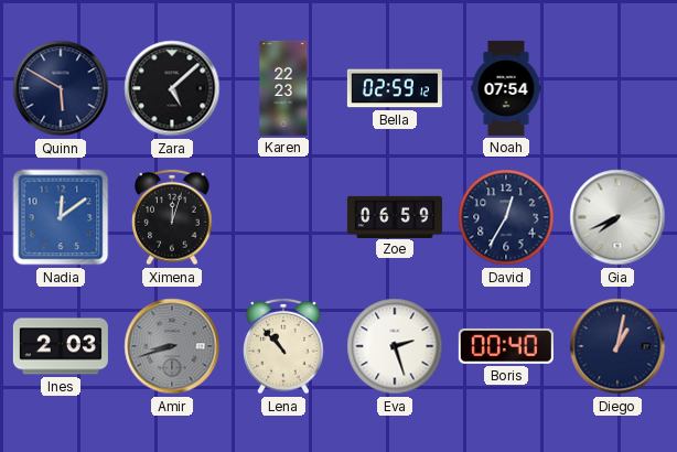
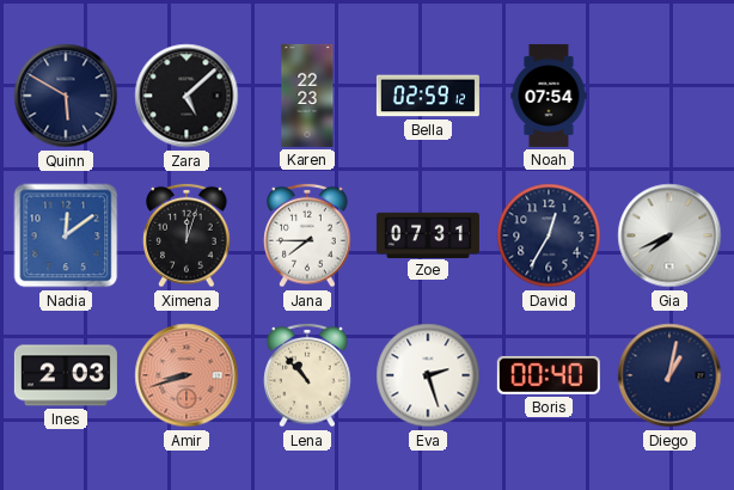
Jana: none -> 7:45 (307, 235)
Zoe: 06:59 -> 07:31 (428, 234)
Amir dial: grey -> salmon (186, 375)
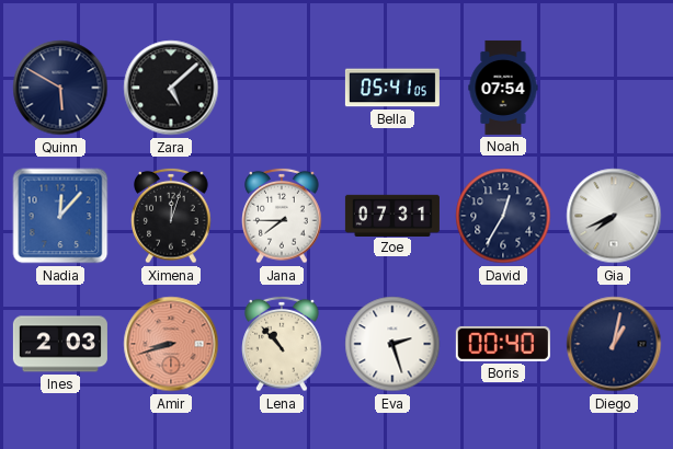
Karen: 22:23 -> none (307, 96)
Bella: 02:59 -> 05:41 (392, 88)
Nadia: 12:09 -> 12:07 (60, 216)
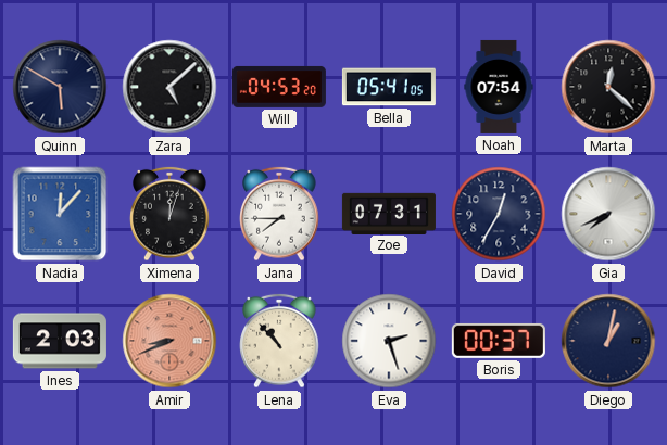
Will: none -> 04:53 (279, 87)
Marta: none -> 12:22 (608, 87)
Amir: 8:42 -> 8:41 (169, 341)
Boris: 00:40 -> 00:37 (499, 341)
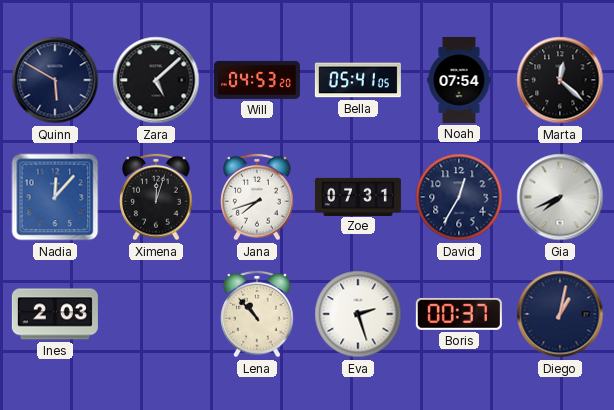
Jana: 7:45 -> 7:42 (257, 197)
Amir: 8:41 -> none (169, 341)
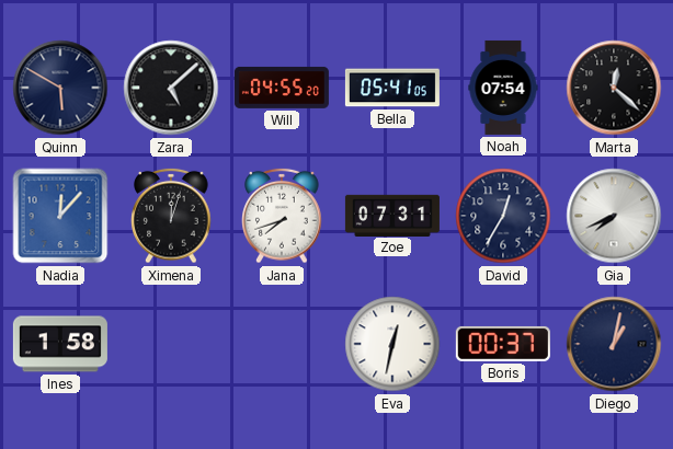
Will: 04:53 -> 04:55 (282, 88)
Ines: 2:03 -> 1:58 (60, 344)
Lena: 10:53 -> none (257, 314)
Eva: 2:27 -> 12:32 (392, 344)
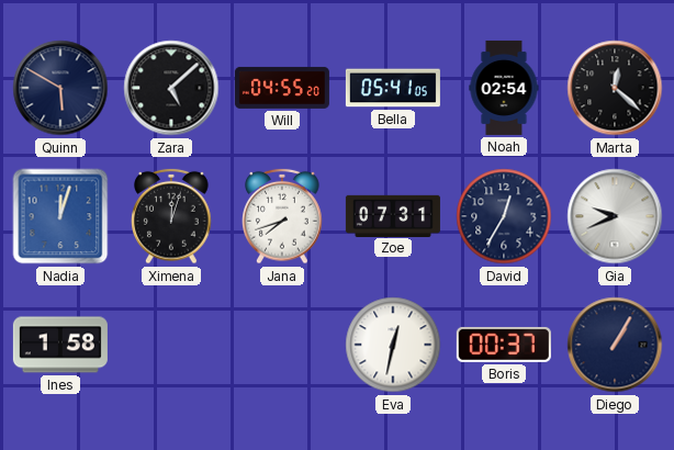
Noah: 07:54 -> 02:54 (504, 88)
Nadia: 12:07 -> 12:03 (60, 216)
Gia: 7:41 -> 9:41 (615, 216)
Diego: 1:02 -> 1:05 (615, 345)
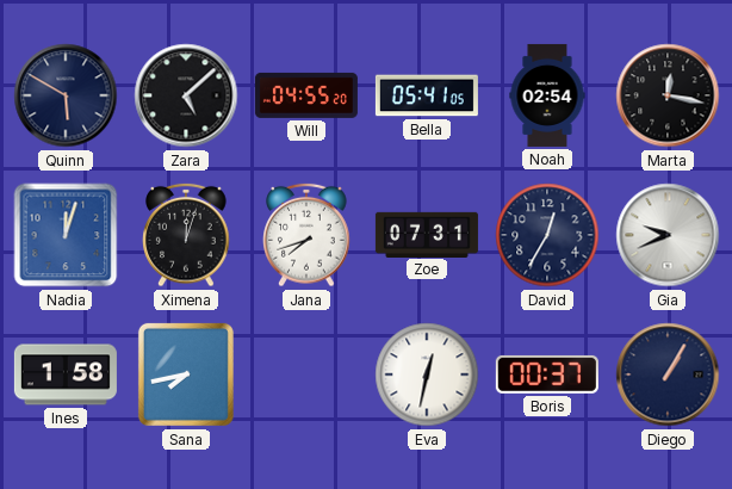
Marta: 12:22 -> 12:17 (668, 95)
Sana: none -> 7:43 (186, 375)
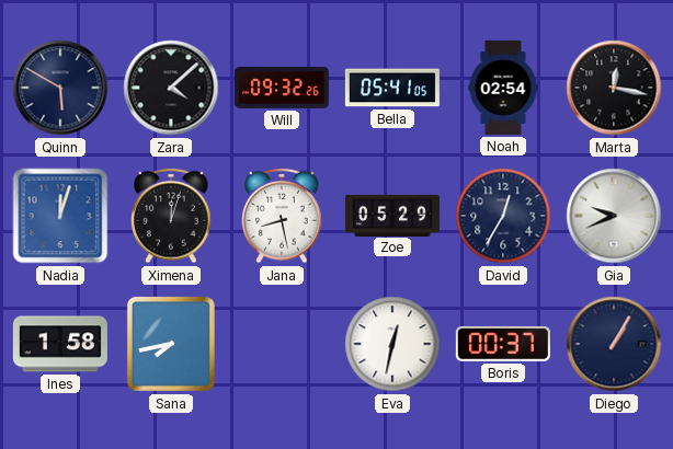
Zara: 5:08 -> 4:08 (171, 88)
Will: 04:55 -> 09:32 (282, 88)
Jana: 7:42 -> 8:28 (282, 216)
Zoe: 07:31 -> 05:29 (392, 215)
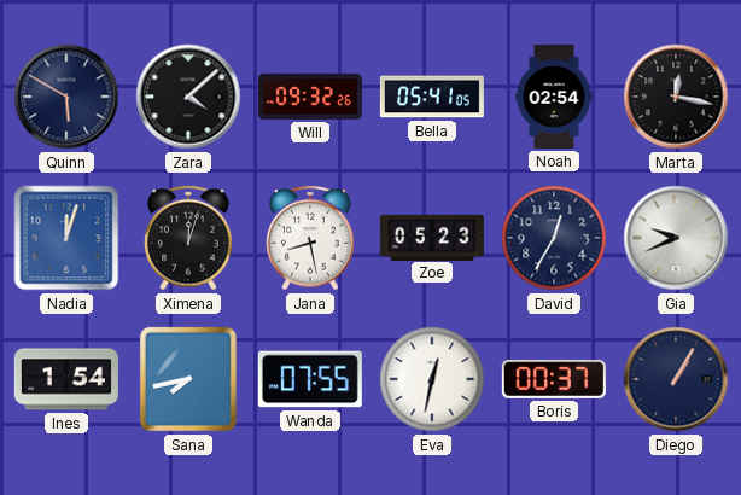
Zoe: 05:29 -> 05:23 (432, 237)
Ines: 1:58 -> 1:54 (66, 379)
Wanda: none -> 07:55 (310, 379)
